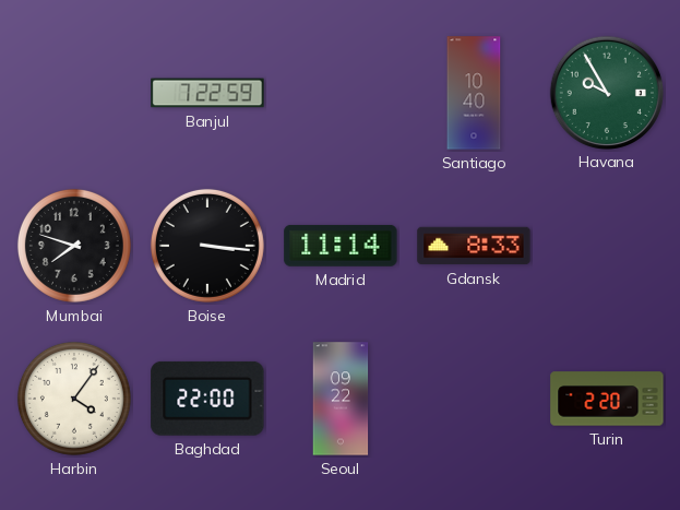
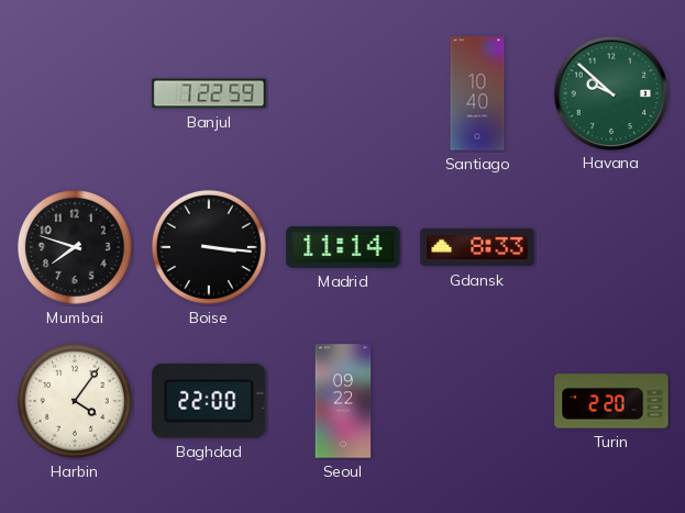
Havana: 9:55 -> 9:52 (610, 92)
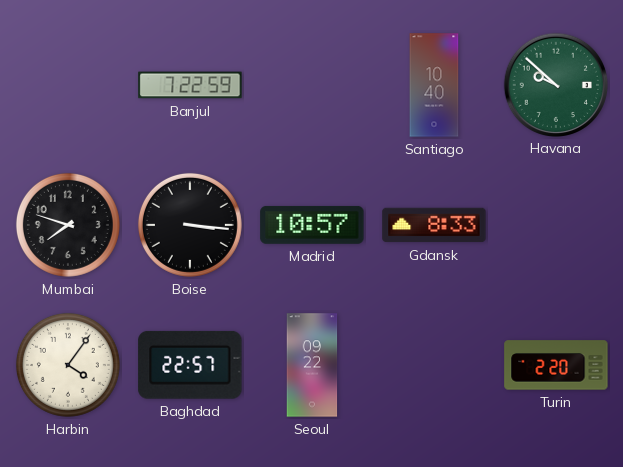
Madrid: 11:14 -> 10:57 (312, 225)
Baghdad: 22:00 -> 22:57 (190, 365)
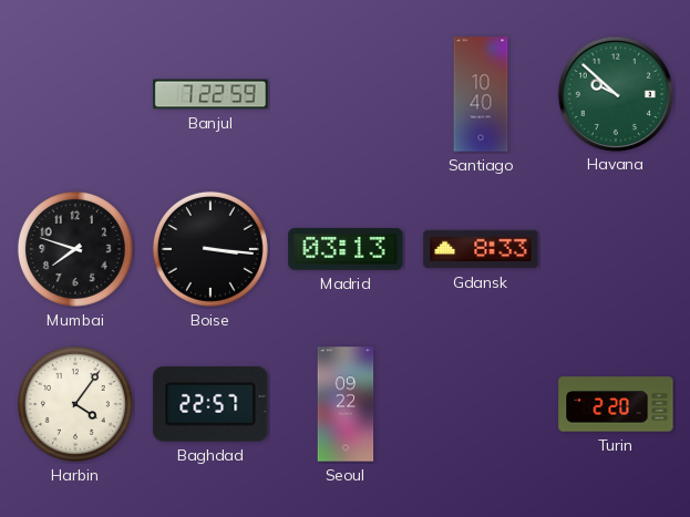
Madrid: 10:57 -> 03:13 (346, 249)
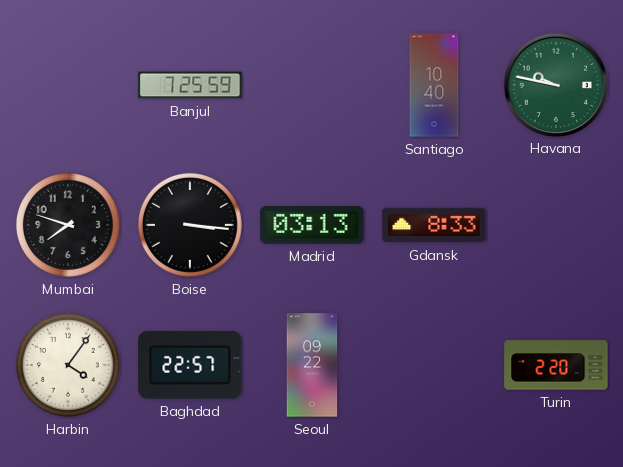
Banjul: 7:22 -> 7:25 (190, 85)
Havana: 9:52 -> 9:47 (555, 84)
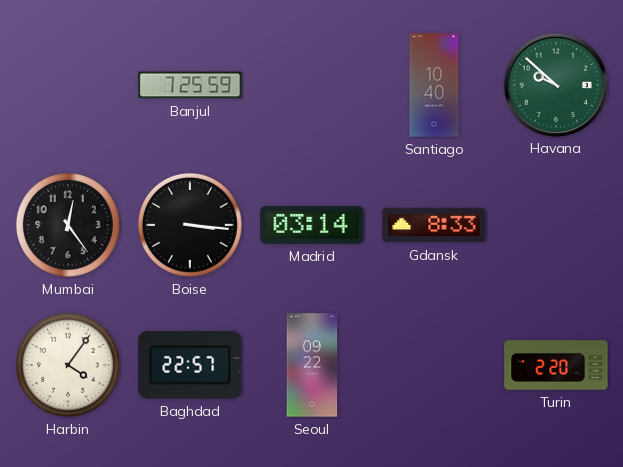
Havana: 9:47 -> 9:52 (555, 84)
Mumbai: 7:48 -> 12:24 (68, 225)
Madrid: 03:13 -> 03:14 (312, 225)
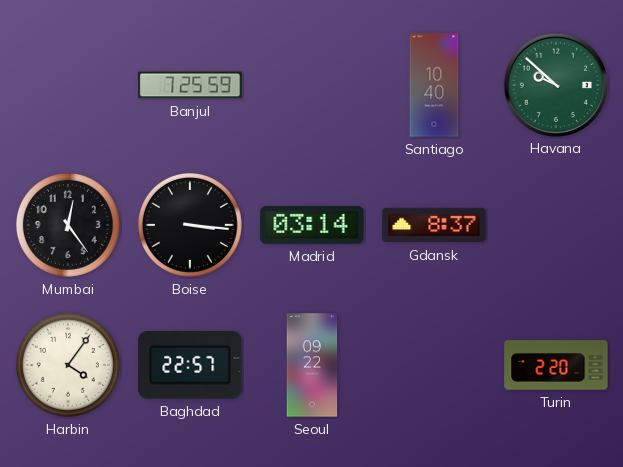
Gdansk: 8:33 -> 8:37 (434, 225)
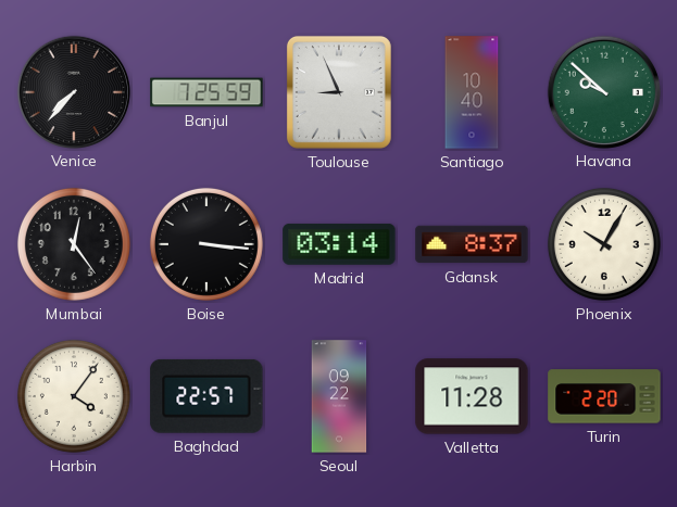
Venice: none -> 7:37 (73, 91)
Toulouse: none -> 8:56 (339, 92)
Phoenix: none -> 10:05 (604, 244)
Valletta: none -> 11:28 (472, 396)
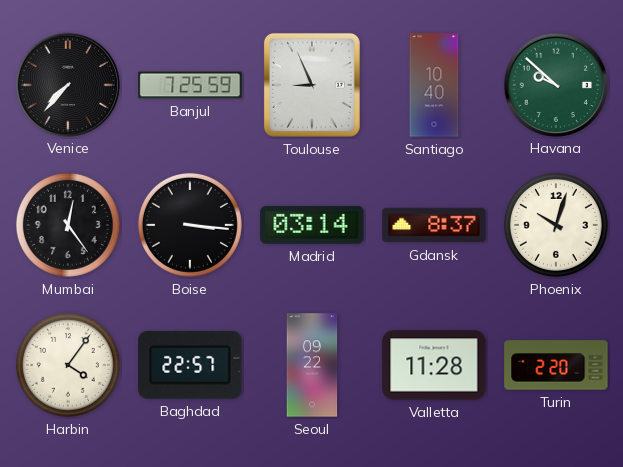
Phoenix: 10:05 -> 10:03 (556, 225)
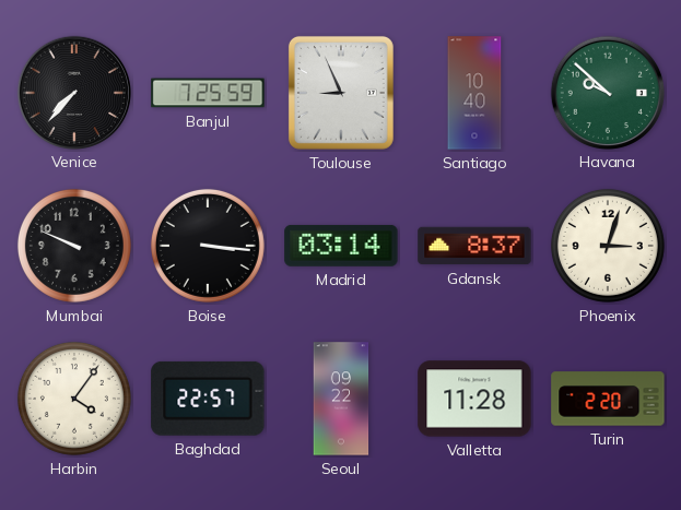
Mumbai: 12:24 -> 9:49 (74, 246)
Phoenix: 10:03 -> 3:03 (608, 246)
